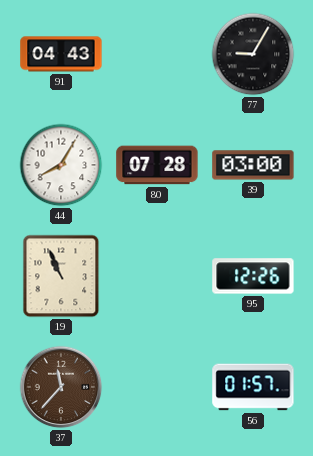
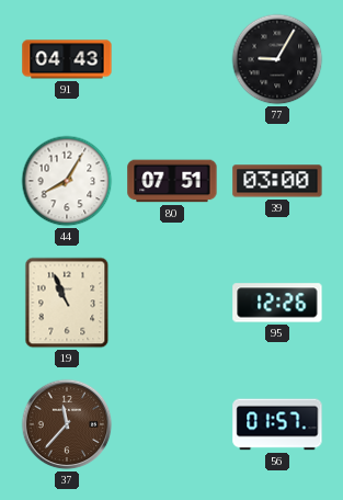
80: 07:28 -> 07:51 (172, 181)
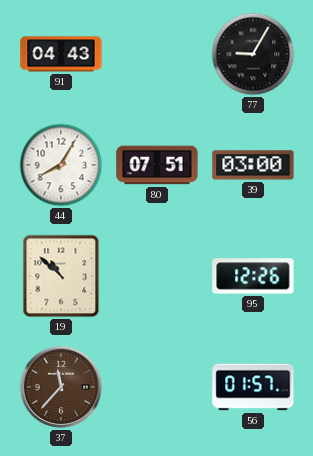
19: 10:56 -> 10:52 (61, 276)
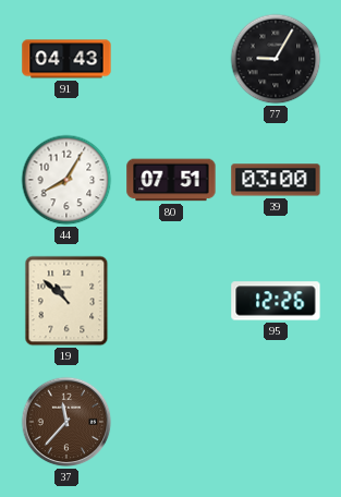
56: 01:57 -> none (253, 387)
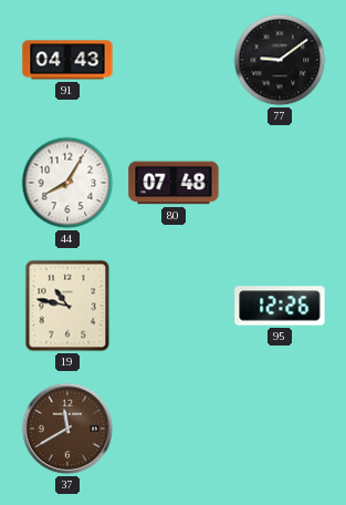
77: 9:05 -> 9:09 (280, 60)
80: 07:51 -> 07:48 (174, 183)
39: 03:00 -> none (276, 180)
19: 10:52 -> 10:47 (67, 306)
37: 11:37 -> 11:40 (67, 429)
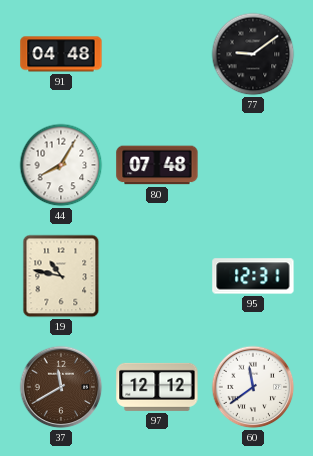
91: 04:43 -> 04:48 (61, 54)
95: 12:26 -> 12:31 (253, 276)
97: none -> 12:12 (157, 387)
60: none -> 11:39 (253, 387)
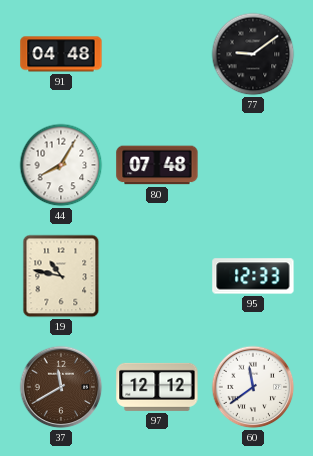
95: 12:31 -> 12:33 (253, 276)
